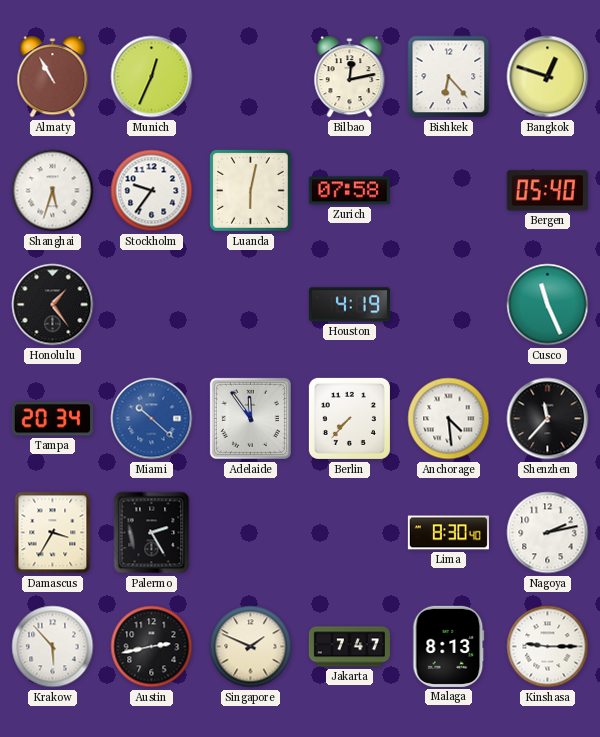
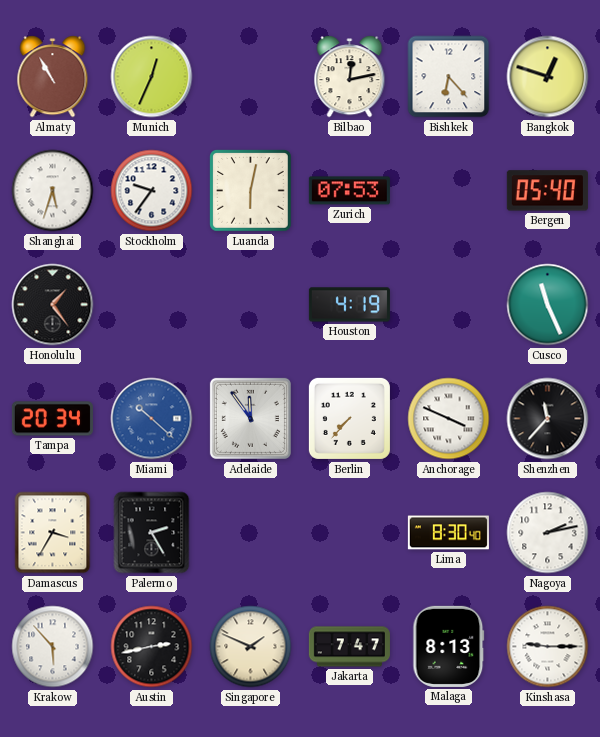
Zurich: 07:58 -> 07:53 (349, 191)
Anchorage: 4:29 -> 3:49 (449, 419)
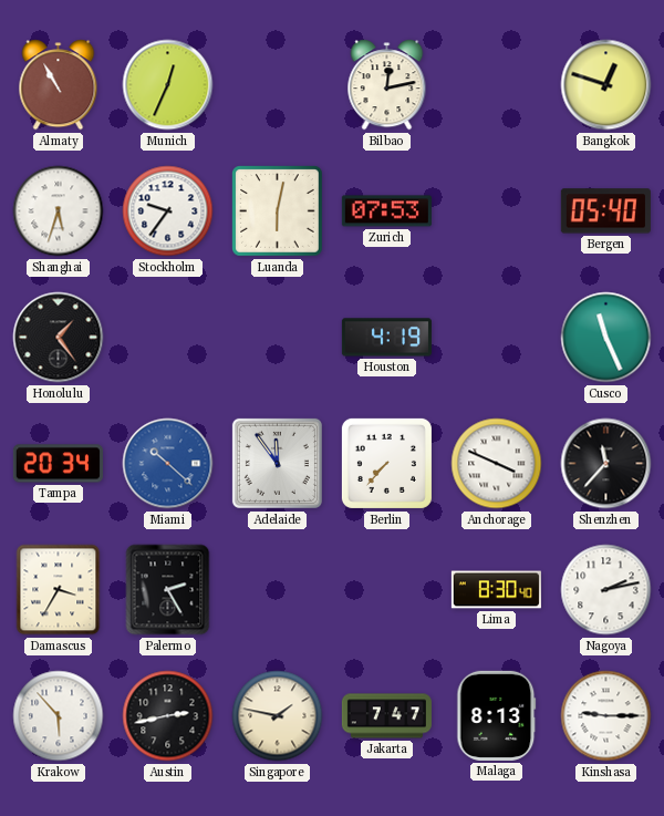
Bishkek: 6:23 -> none (449, 77)
Singapore: 1:49 -> 1:47 (278, 716)
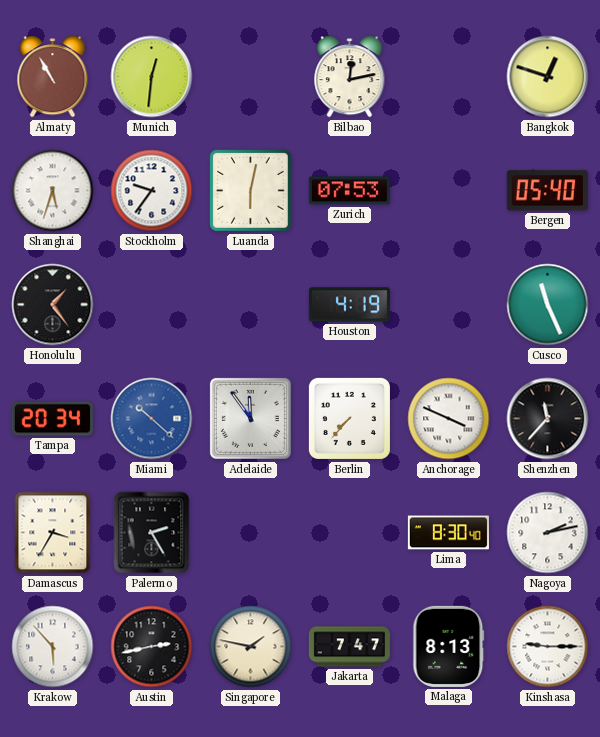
Munich: 12:34 -> 12:31 (152, 77)
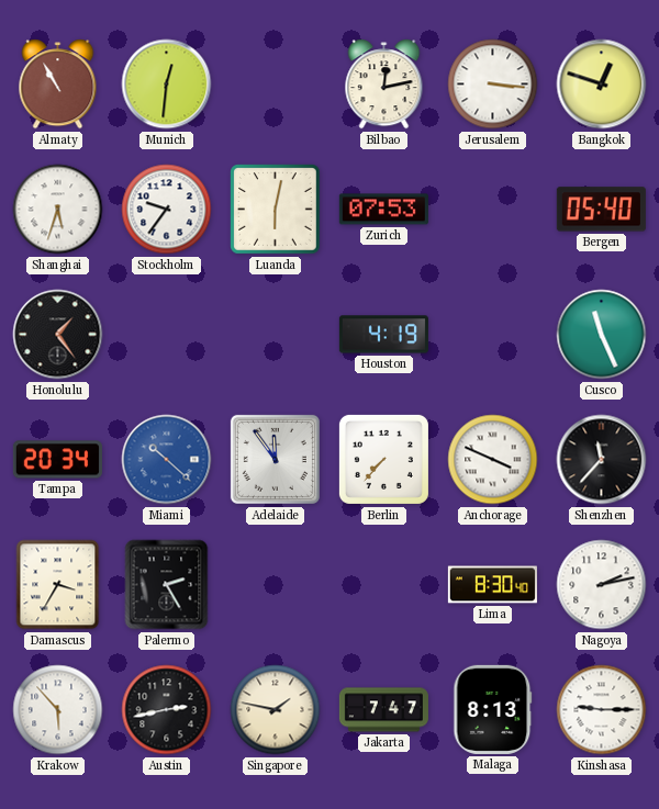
Jerusalem: none -> 3:16 (493, 85)
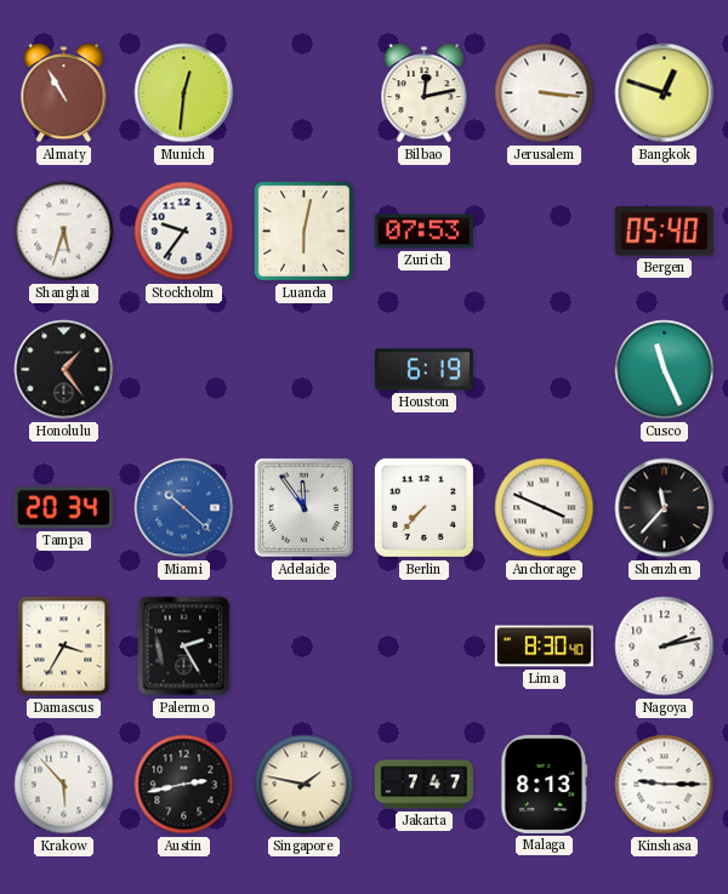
Houston: 4:19 -> 6:19 (423, 370)
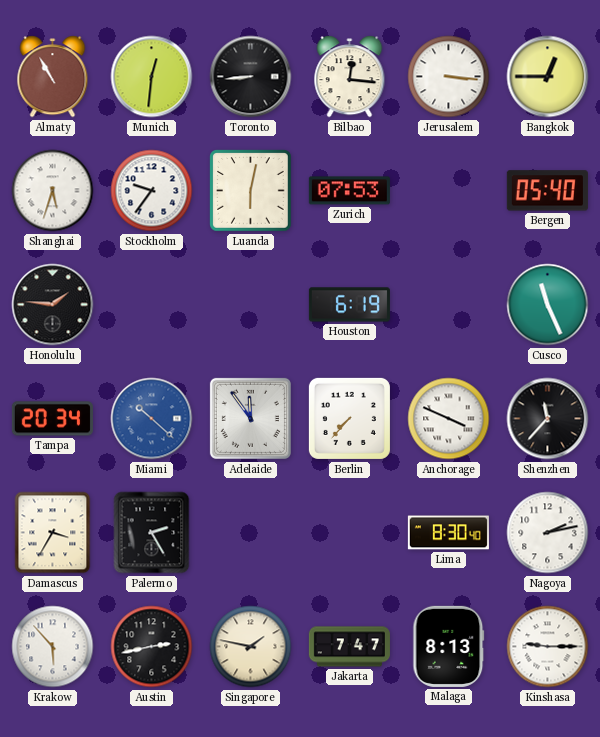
Toronto: none -> 8:44 (251, 77)
Bilbao: 12:13 -> 12:16 (350, 77)
Bangkok: 12:48 -> 12:45 (548, 77)
Honolulu: 1:24 -> 1:46 (53, 305)
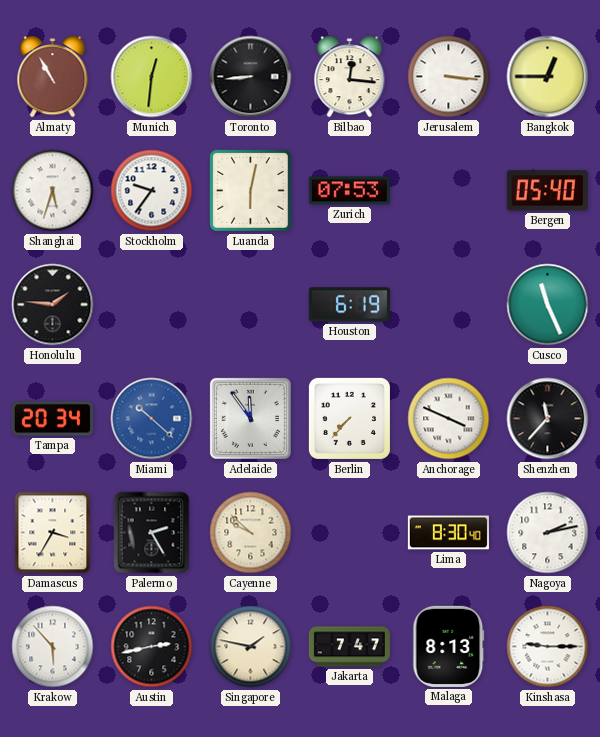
Cayenne: none -> 9:52 (251, 533)
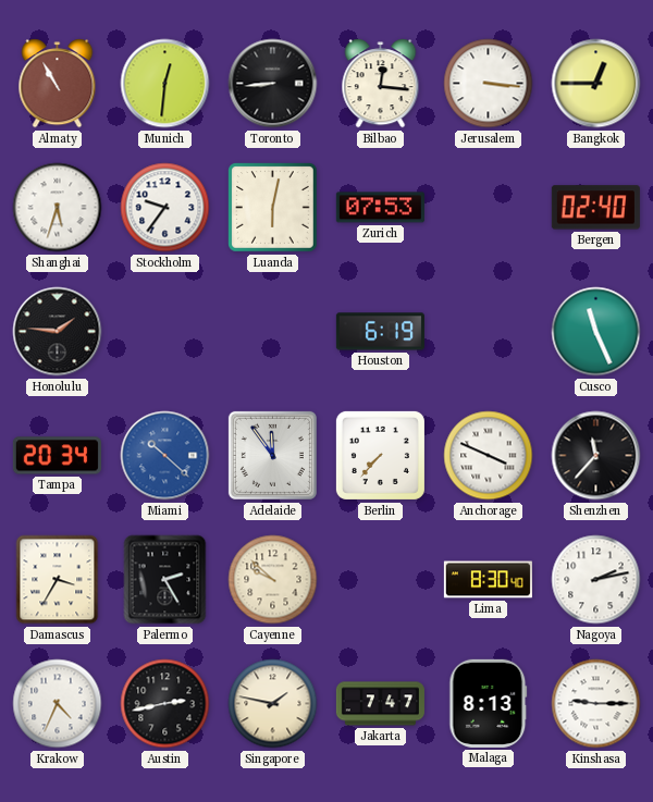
Bergen: 05:40 -> 02:40 (595, 208)
Krakow: 5:53 -> 4:34 (58, 704)
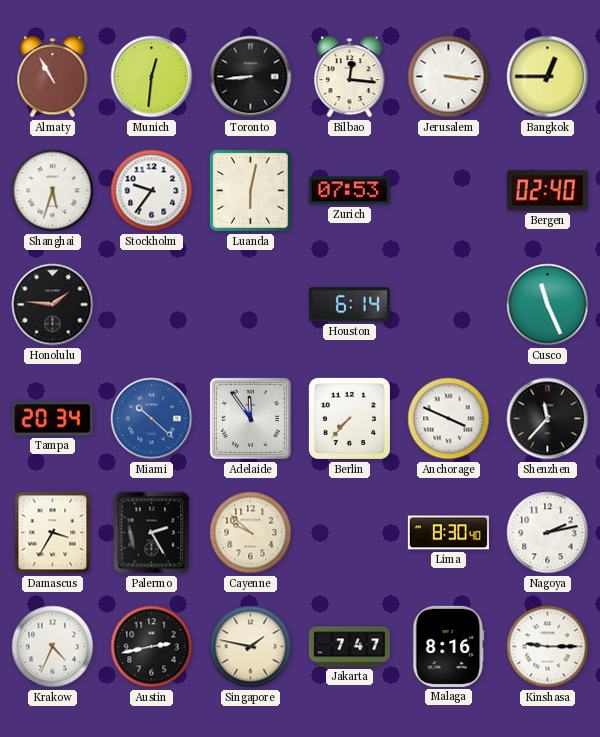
Houston: 6:19 -> 6:14 (349, 305)
Malaga: 8:13 -> 8:16 (449, 646)
